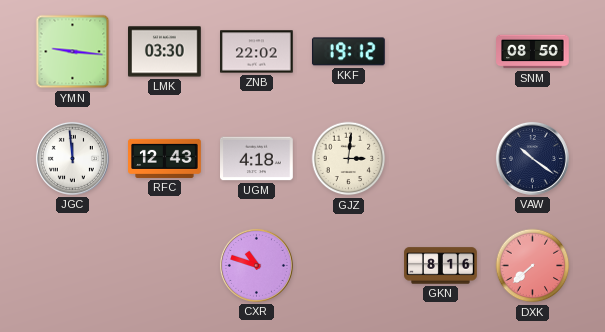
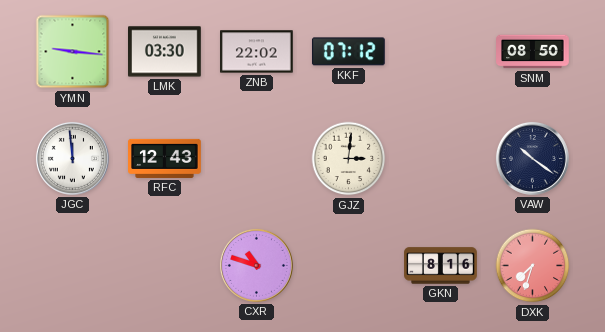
KKF: 19:12 -> 07:12 (348, 52)
UGM: 4:18 -> none (257, 159)
DXK: 7:38 -> 7:33 (533, 266)
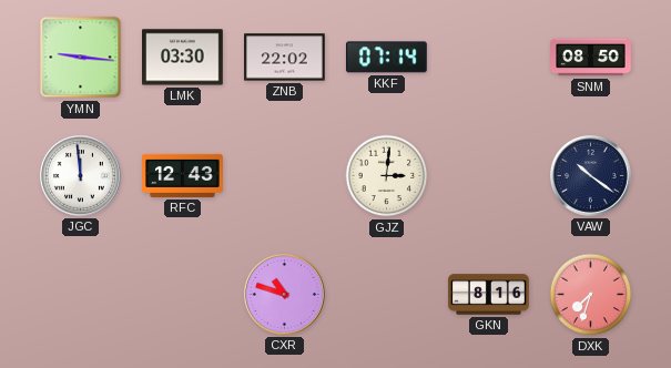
KKF: 07:12 -> 07:14 (386, 58)
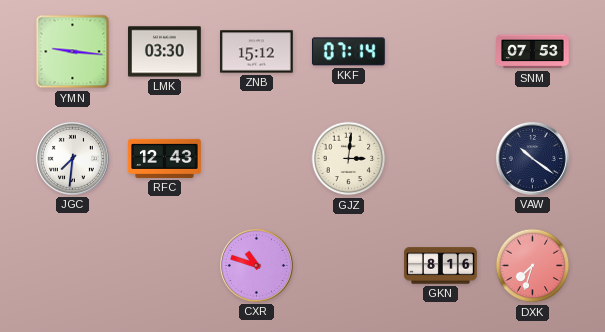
ZNB: 22:02 -> 15:12 (257, 52)
SNM: 08:50 -> 07:53 (533, 52)
JGC: 11:59 -> 7:31 (72, 158)
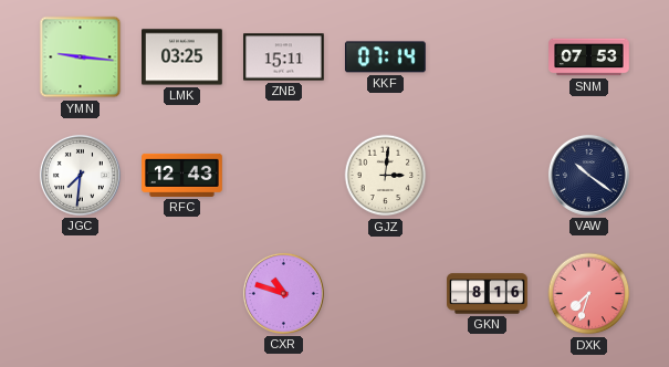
LMK: 03:30 -> 03:25 (182, 57)
ZNB: 15:12 -> 15:11 (284, 57)
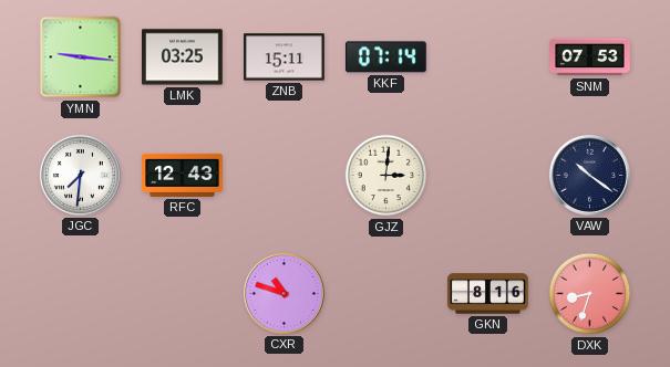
DXK: 7:33 -> 8:33 (590, 294)
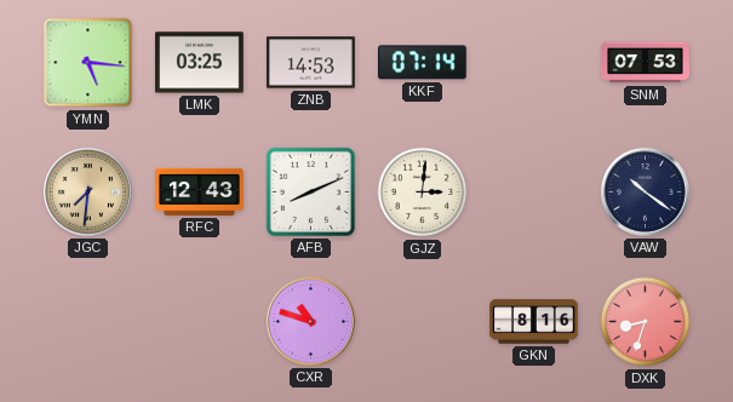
YMN: 9:16 -> 5:16 (88, 63)
ZNB: 15:11 -> 14:53 (311, 63)
JGC dial: white -> champagne (87, 191)
AFB: none -> 8:11 (310, 191)
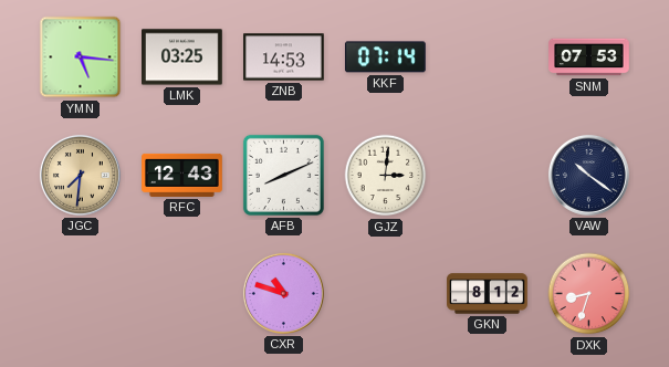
GKN: 8:16 -> 8:12 (488, 294)
